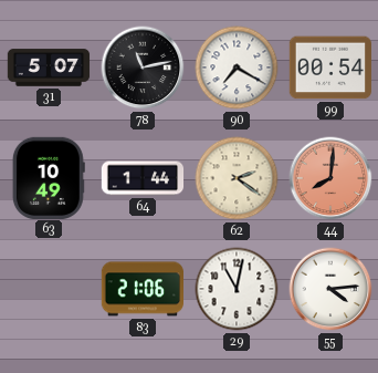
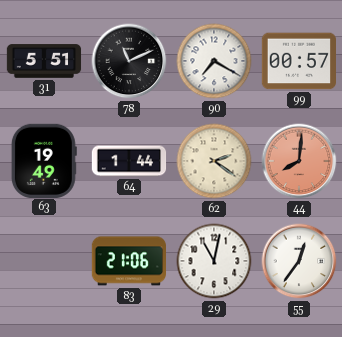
31: 5:07 -> 5:51 (44, 61)
78: 11:13 -> 11:11 (129, 61)
99: 00:54 -> 00:57 (298, 61)
63: 10:49 -> 19:49 (44, 160)
55: 4:14 -> 12:36 (299, 261)
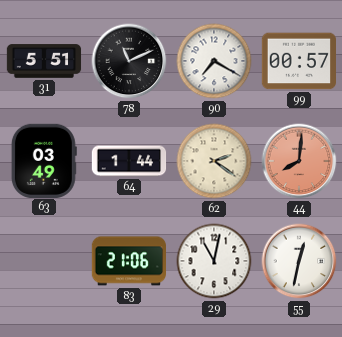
63: 19:49 -> 03:49 (44, 160)
55: 12:36 -> 12:32 (299, 261)
